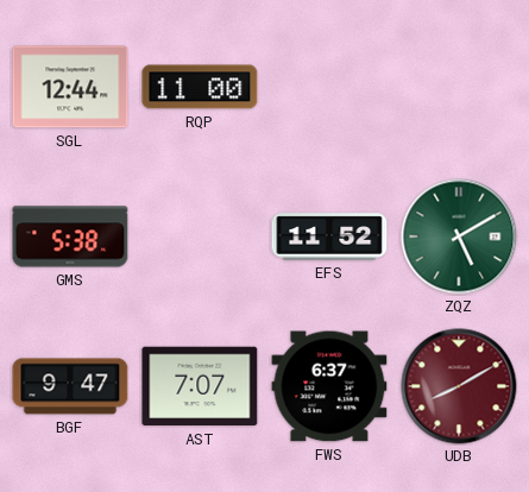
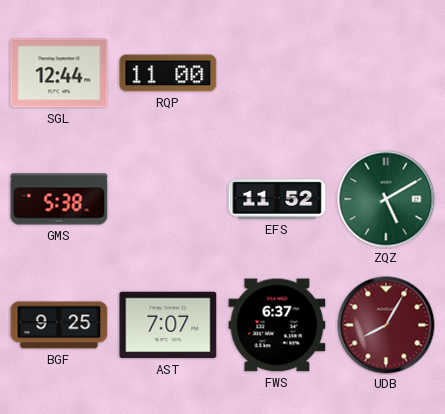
BGF: 9:47 -> 9:25 (59, 325)
UDB: 8:10 -> 8:05 (386, 325)
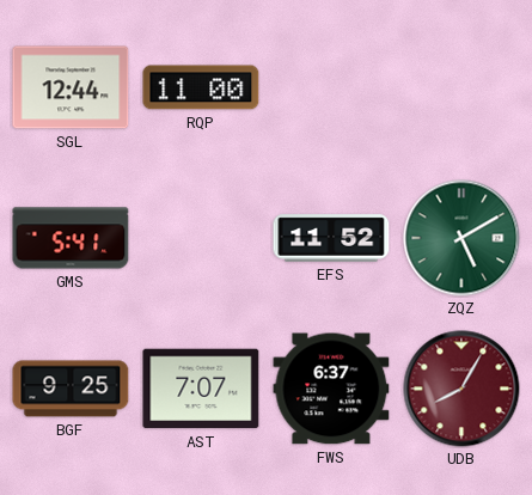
GMS: 5:38 -> 5:41 (71, 238)
